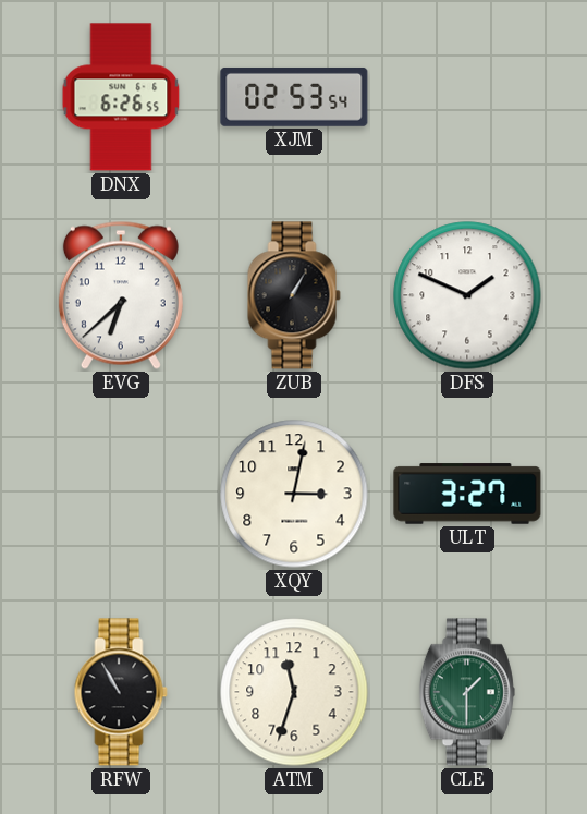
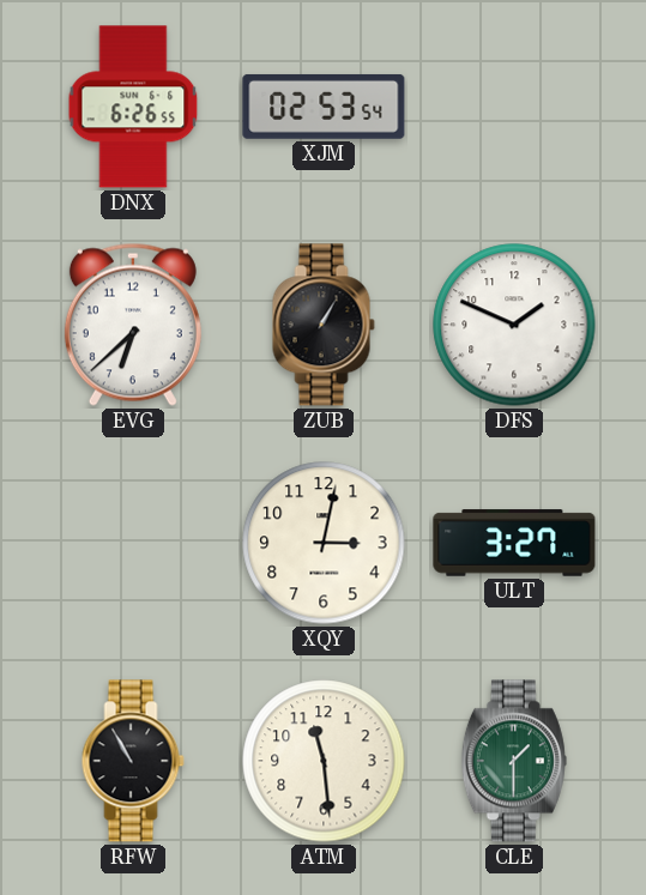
ATM: 11:33 -> 11:29 (324, 761)
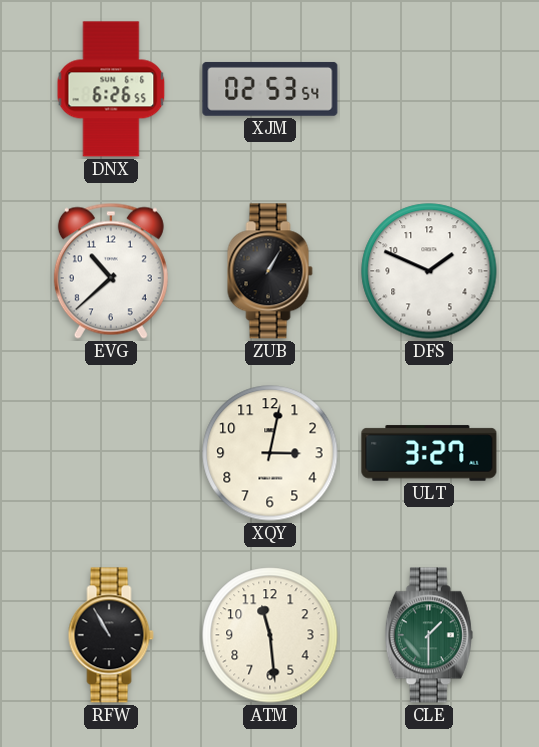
EVG: 6:38 -> 10:38 (111, 271)
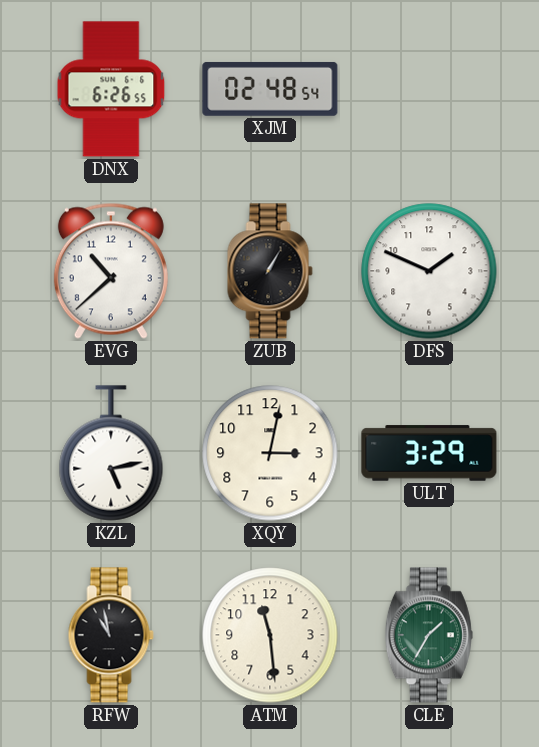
XJM: 02:53 -> 02:48 (270, 89)
KZL: none -> 5:13 (111, 453)
ULT: 3:27 -> 3:29 (429, 453)
RFW: 10:55 -> 10:58 (111, 635)
CLE: 1:30 -> 1:35 (429, 635)
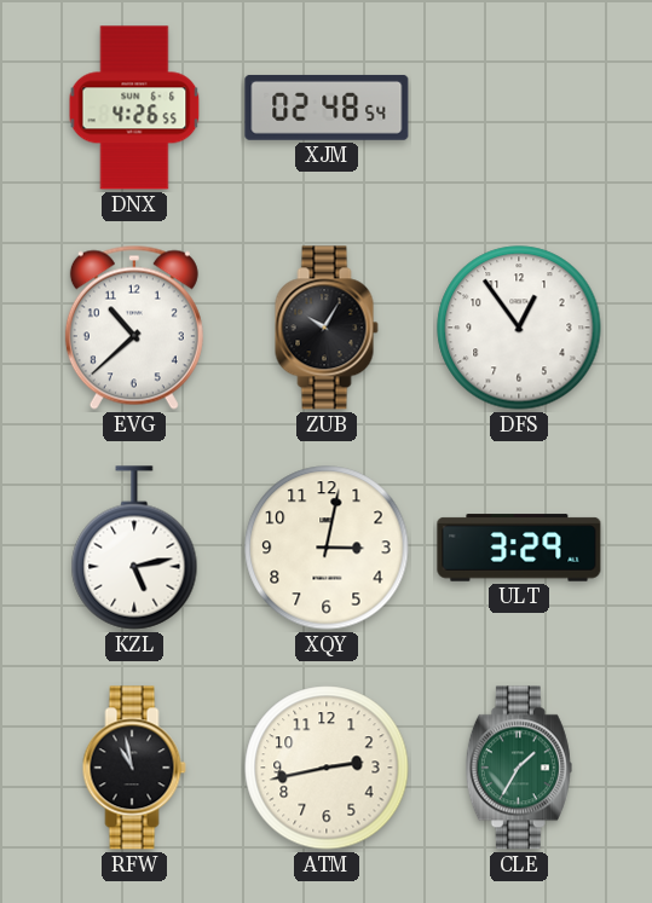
DNX: 6:26 -> 4:26 (134, 108)
ZUB: 1:05 -> 10:05 (327, 328)
DFS: 1:49 -> 12:54 (519, 328)
ATM: 11:29 -> 2:43 (327, 768)
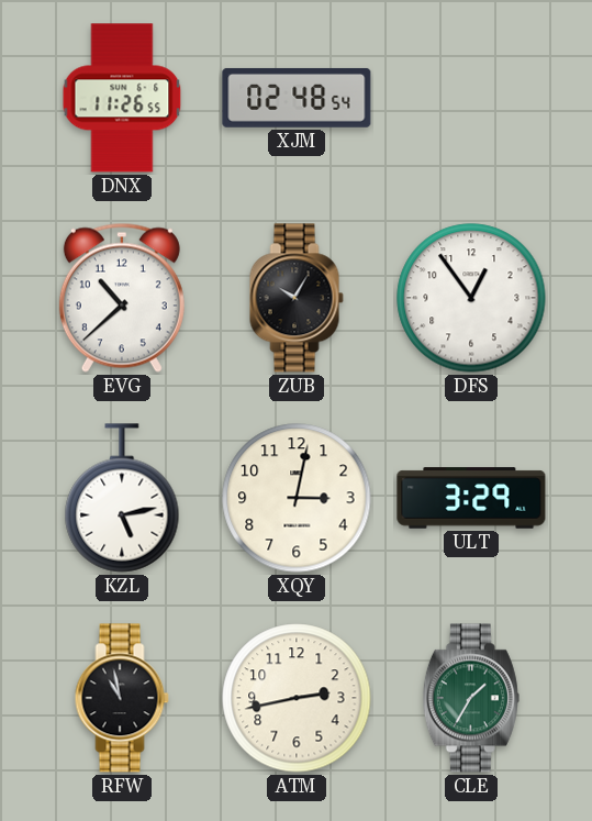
DNX: 4:26 -> 11:26 (122, 98)
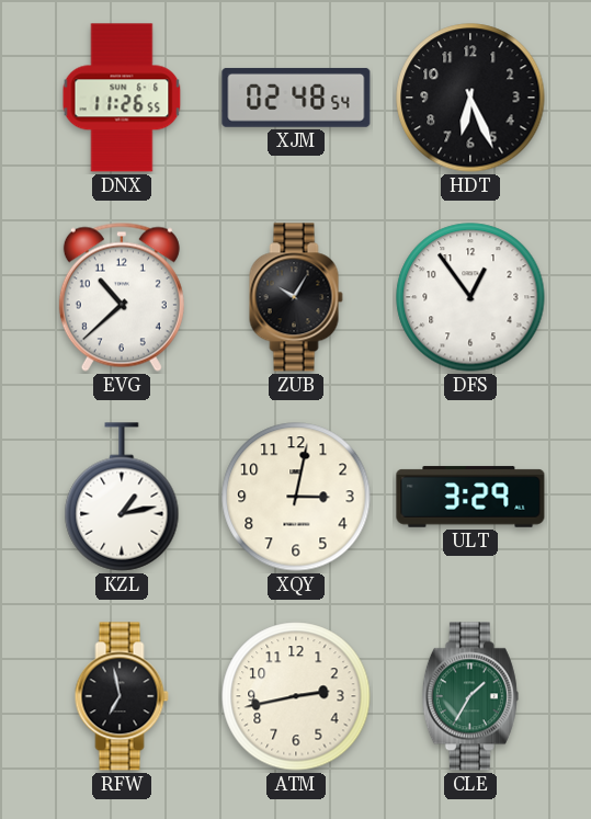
HDT: none -> 6:26 (470, 98)
KZL: 5:13 -> 1:13 (122, 497)
RFW: 10:58 -> 6:58 (122, 696)
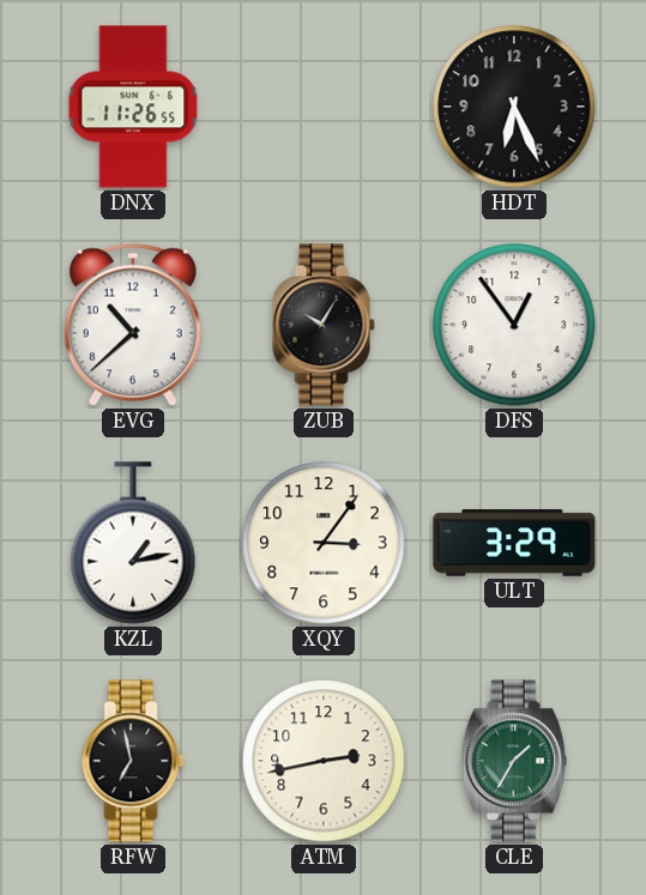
XJM: 02:48 -> none (296, 98)
XQY: 3:02 -> 3:06 (324, 543)
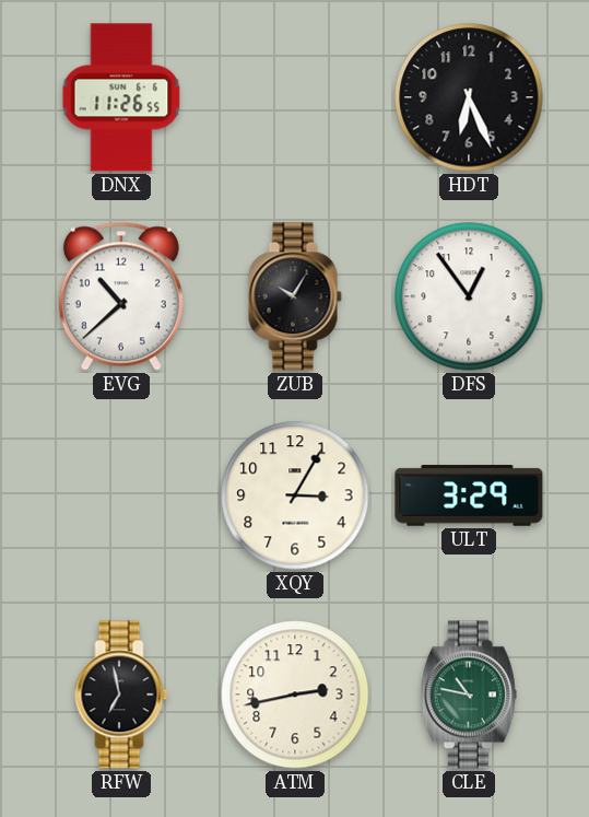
KZL: 1:13 -> none (133, 543)
XQY: 3:06 -> 3:05 (295, 495)
CLE: 1:35 -> 10:47 (469, 695)
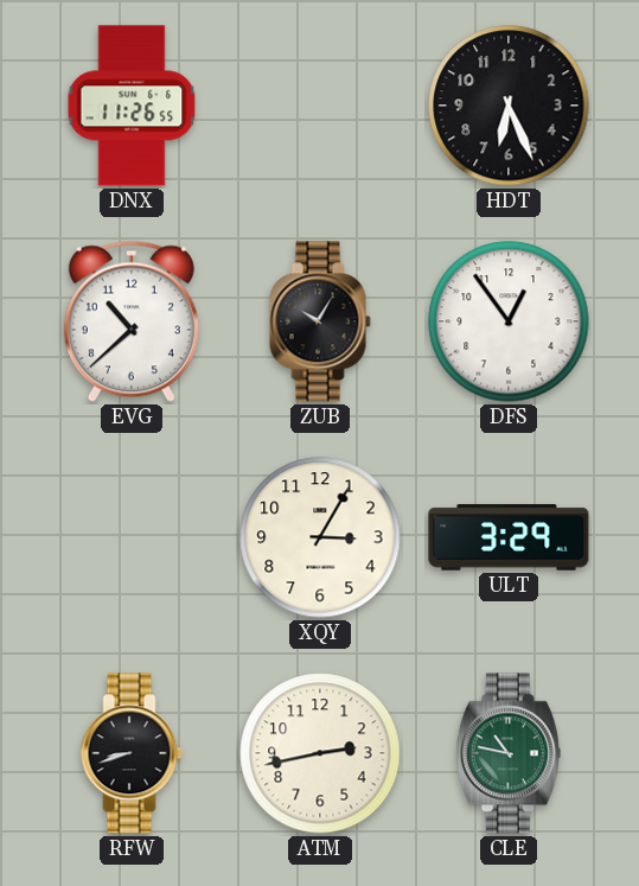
RFW: 6:58 -> 8:42 (132, 753)
